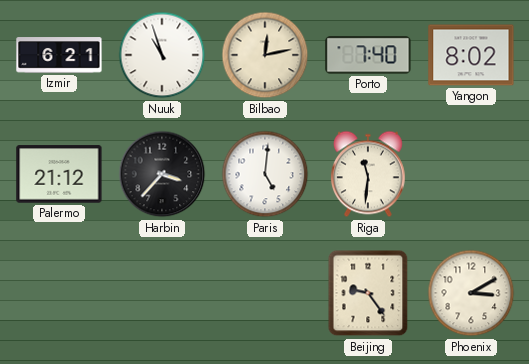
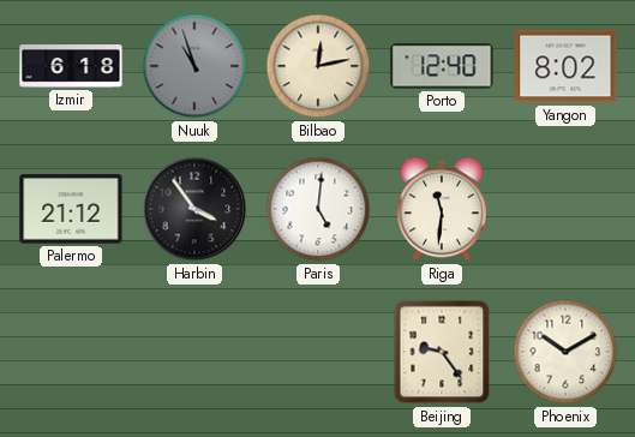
Izmir: 6:21 -> 6:18 (71, 66)
Nuuk dial: white -> grey (194, 66)
Porto: 7:40 -> 12:40 (442, 66)
Harbin: 3:37 -> 3:54 (194, 209)
Phoenix: 3:10 -> 10:10 (565, 352)
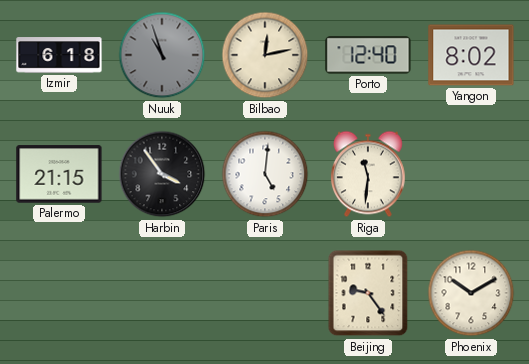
Palermo: 21:12 -> 21:15 (59, 174)
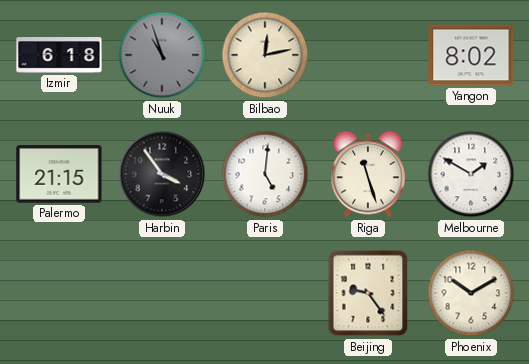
Porto: 12:40 -> none (368, 55)
Riga: 11:31 -> 11:27 (368, 174)
Melbourne: none -> 1:50 (471, 174)
